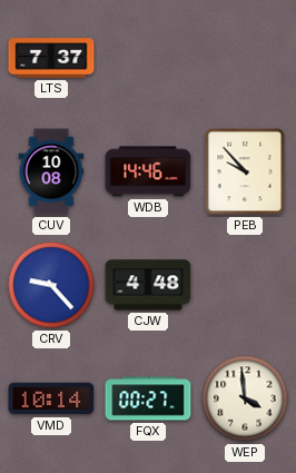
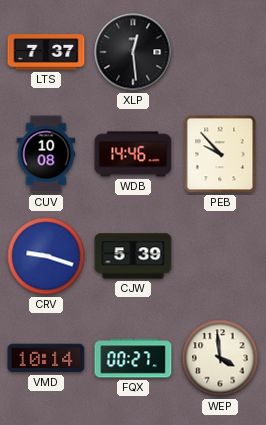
XLP: none -> 12:29 (133, 52)
CRV: 9:23 -> 9:18 (46, 256)
CJW: 4:48 -> 5:39 (133, 256)
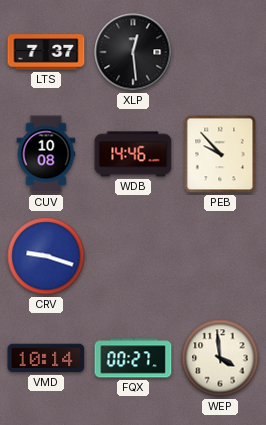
CJW: 5:39 -> none (133, 256)
